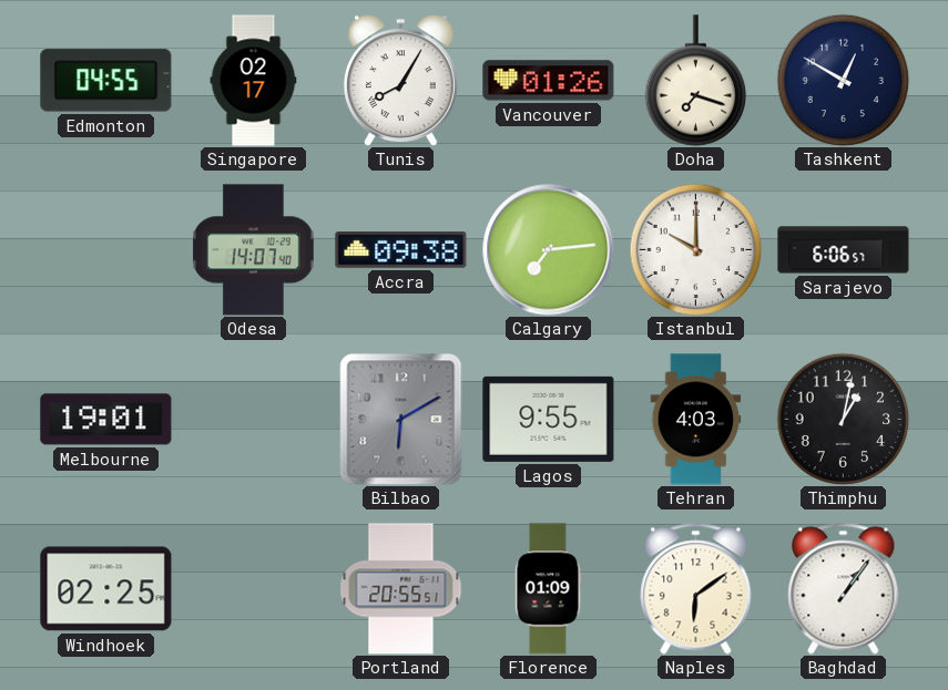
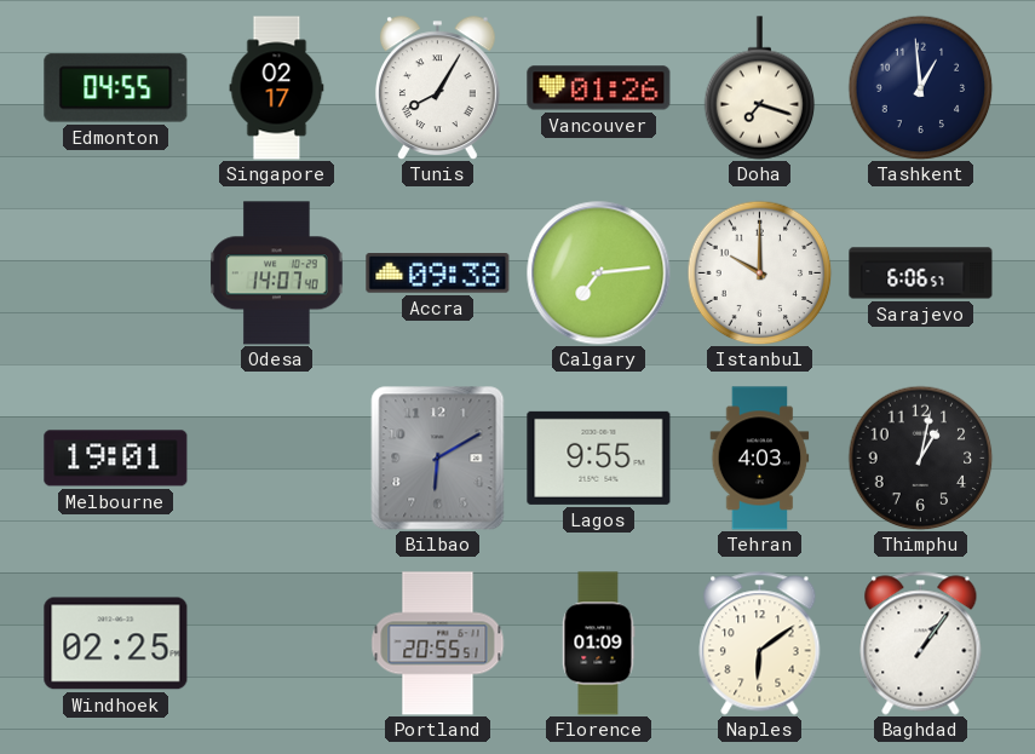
Tashkent: 12:50 -> 12:59 (920, 87)
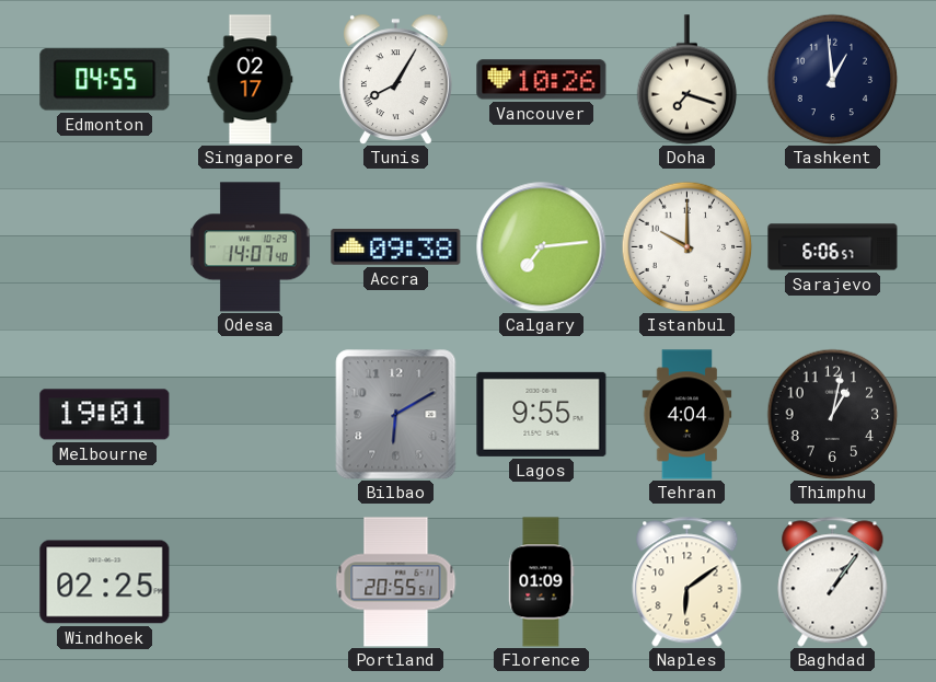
Vancouver: 01:26 -> 10:26 (542, 80)
Tehran: 4:03 -> 4:04 (687, 415)
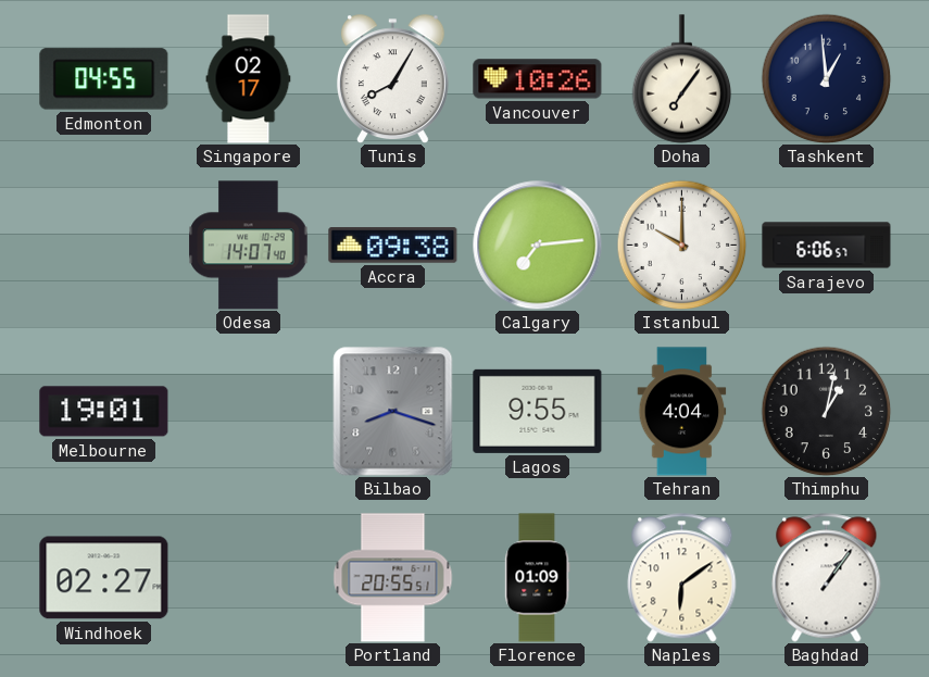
Doha: 7:18 -> 7:06 (682, 79)
Bilbao: 6:10 -> 8:18 (393, 412)
Windhoek: 02:25 -> 02:27 (104, 578)
